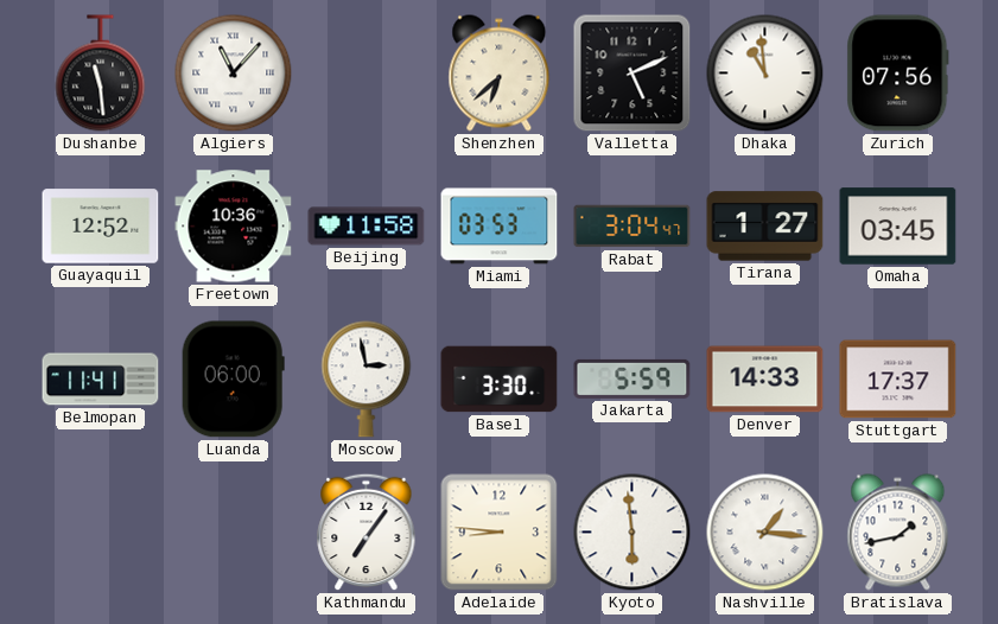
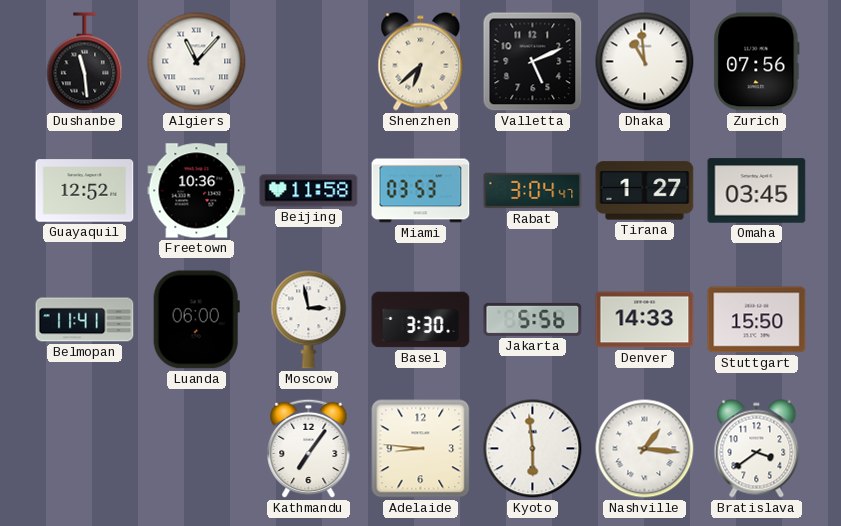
Jakarta: 5:59 -> 5:56 (533, 319)
Stuttgart: 17:37 -> 15:50 (757, 320)
Bratislava: 1:43 -> 3:39 (757, 449)
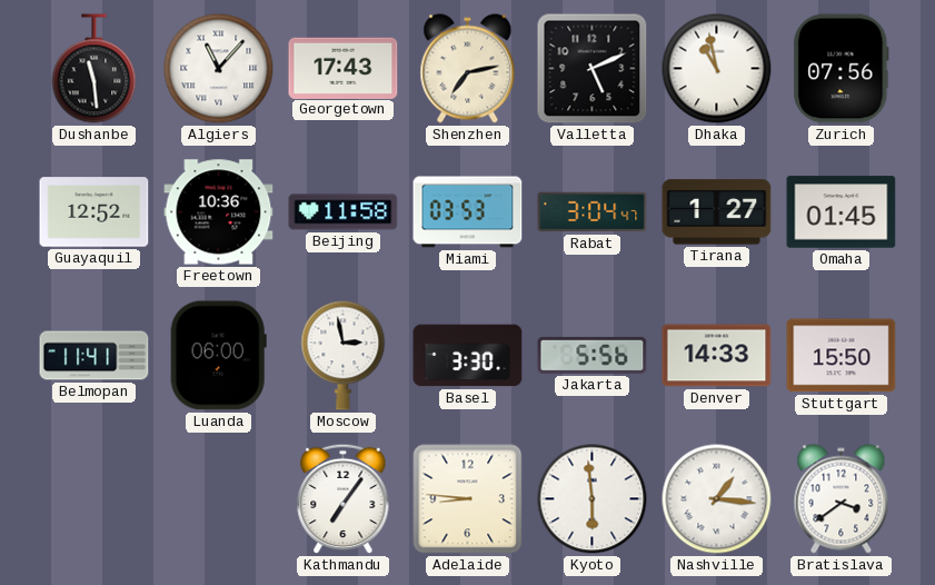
Georgetown: none -> 17:43 (344, 68)
Shenzhen: 6:38 -> 7:13 (468, 69)
Dhaka: 10:59 -> 10:58 (717, 69)
Omaha: 03:45 -> 01:45 (842, 212)
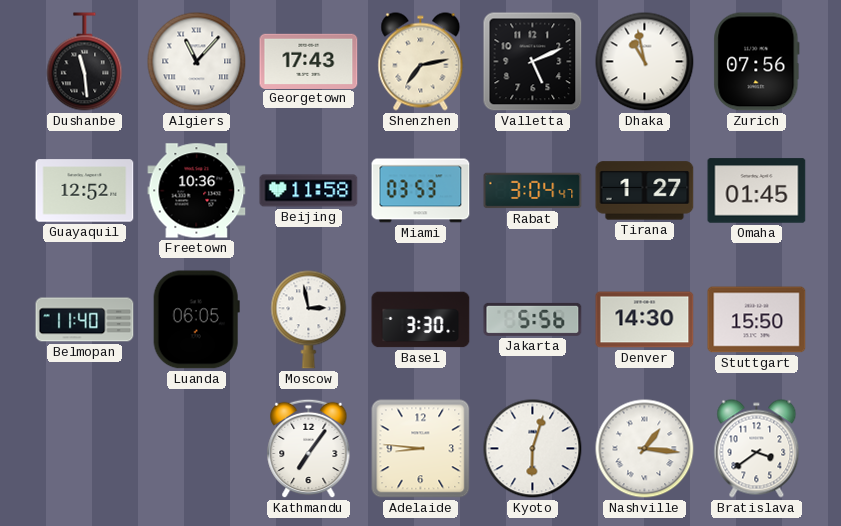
Belmopan: 11:41 -> 11:40 (85, 320)
Luanda: 06:00 -> 06:05 (196, 320)
Denver: 14:33 -> 14:30 (645, 320)
Kyoto: 5:59 -> 6:03 (533, 449)
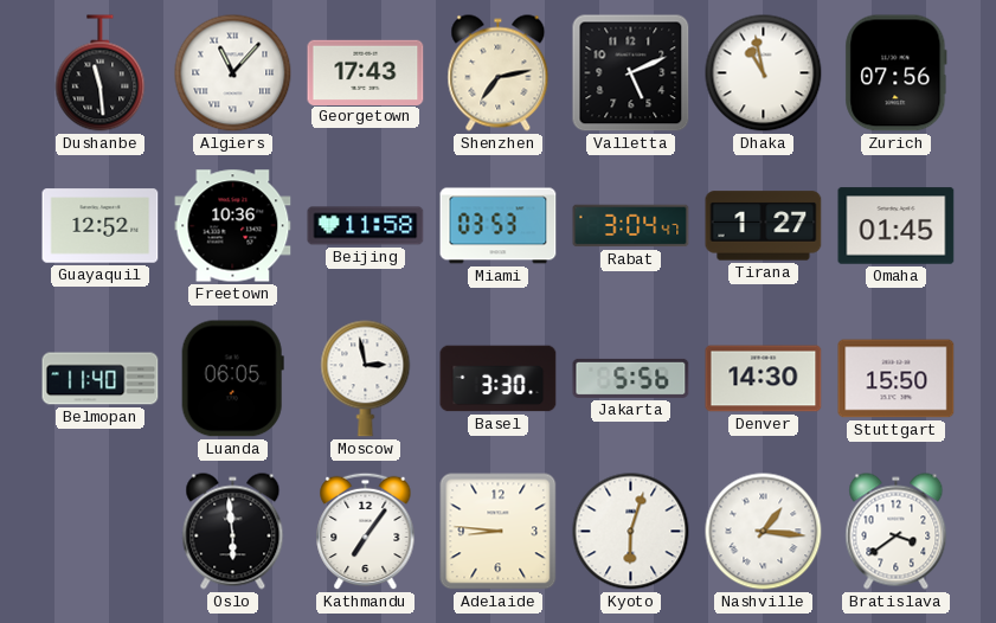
Oslo: none -> 5:59 (233, 532)
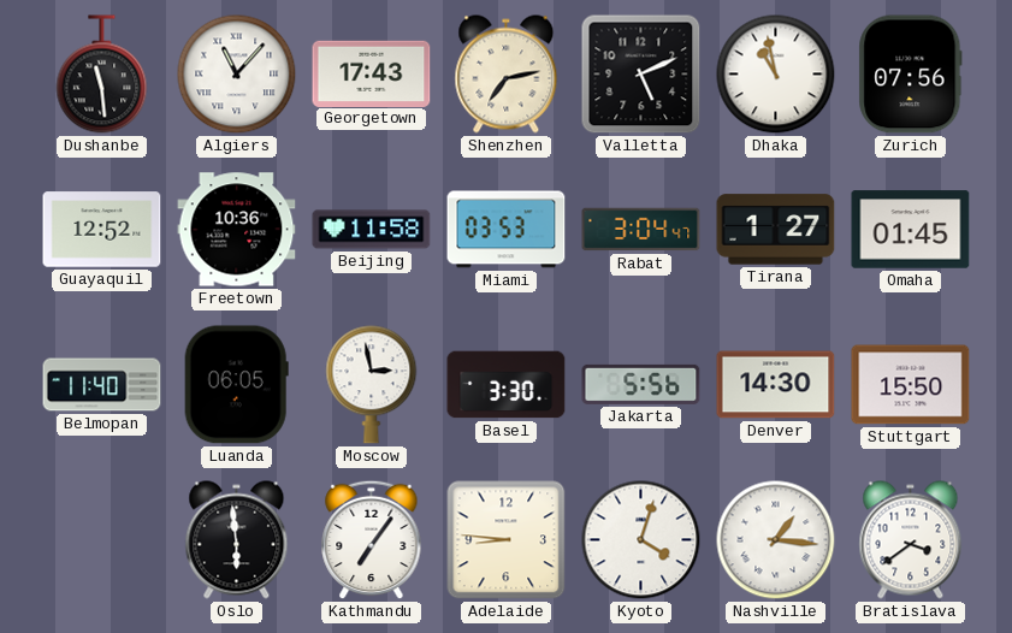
Kyoto: 6:03 -> 4:03 (641, 540)
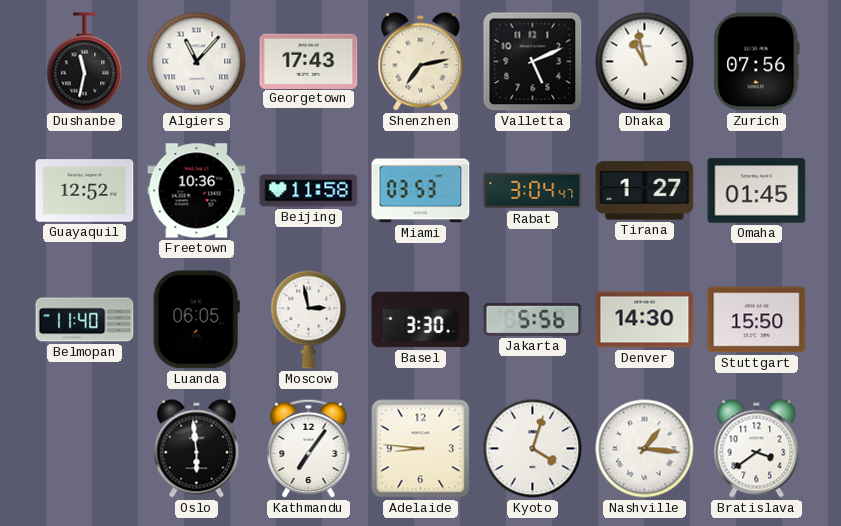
Dushanbe: 11:29 -> 11:32 (85, 62)
